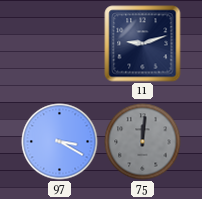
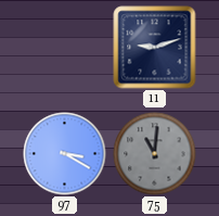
75: 12:01 -> 11:01 (155, 154)
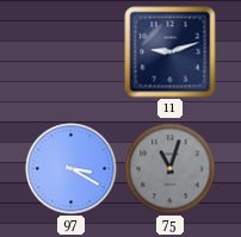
75: 11:01 -> 11:03 (171, 169)
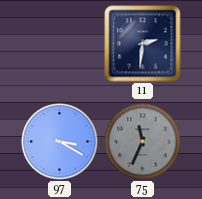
11: 9:12 -> 2:31 (143, 44)
75: 11:03 -> 11:34 (143, 142)
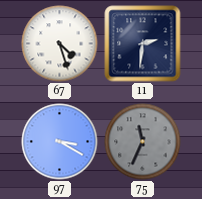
67: none -> 4:27 (60, 44)
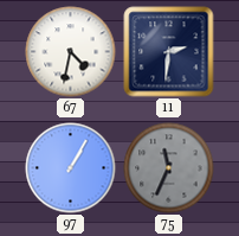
67: 4:27 -> 4:32 (71, 52)
97: 3:20 -> 1:05 (71, 168)
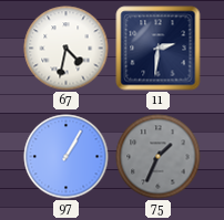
75: 11:34 -> 1:34 (159, 157)
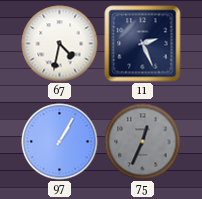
11: 2:31 -> 2:26 (143, 44)
75: 1:34 -> 12:34 (143, 142)
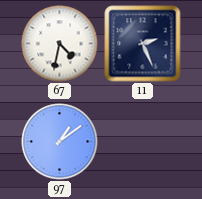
97: 1:05 -> 1:09 (60, 142)
75: 12:34 -> none (143, 142)
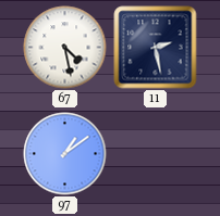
67: 4:32 -> 4:28 (65, 48)
11: 2:26 -> 2:28 (156, 48)
